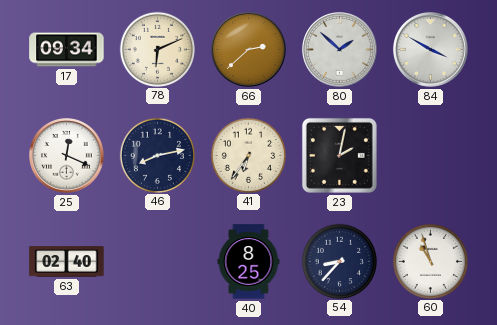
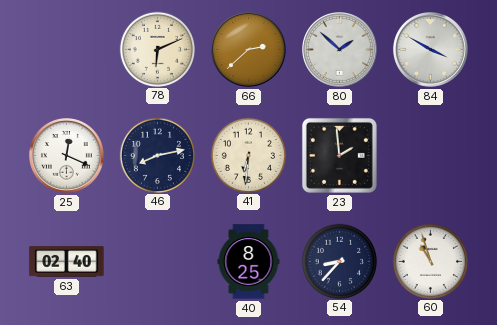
17: 09:34 -> none (67, 50)
41: 6:36 -> 6:31 (248, 155)
23: 2:02 -> 1:59 (339, 155)
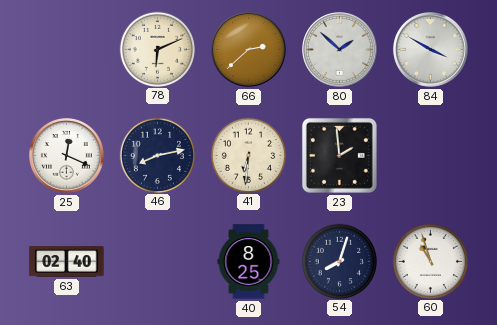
54: 8:37 -> 8:03 (339, 261)
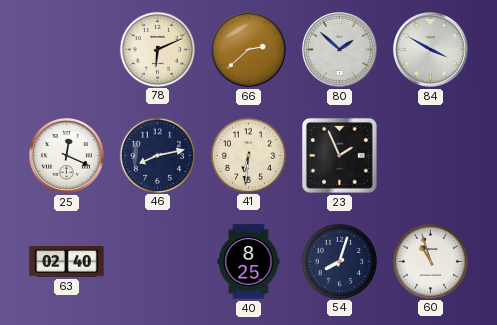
23: 1:59 -> 1:56 (339, 155)
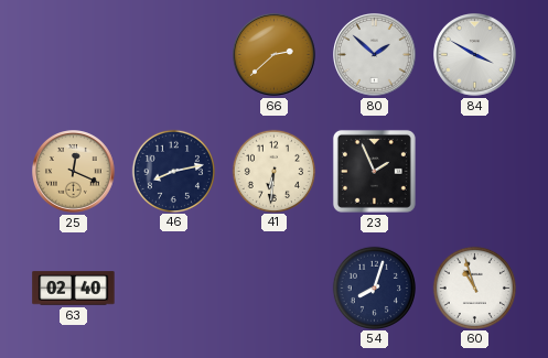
78: 6:11 -> none (157, 49)
25 dial: white -> champagne (74, 172)
40: 8:25 -> none (249, 262)
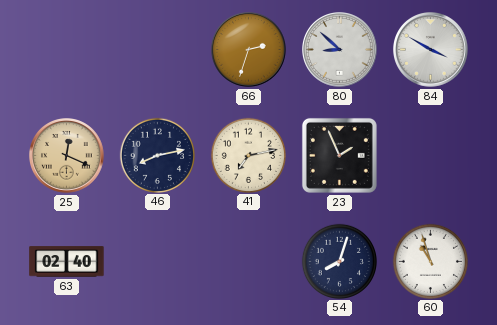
66: 2:38 -> 2:33 (249, 50)
80: 1:52 -> 8:52 (340, 50)
41: 6:31 -> 7:13 (248, 155)
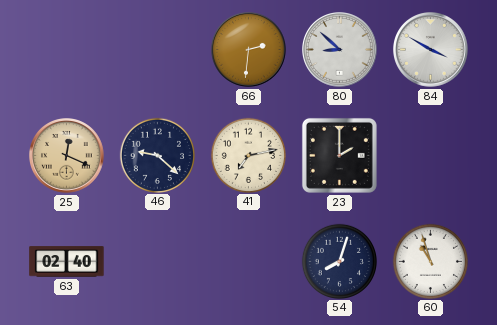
66: 2:33 -> 2:31 (249, 50)
46: 8:13 -> 9:22 (157, 155)
23: 1:56 -> 2:00 (339, 155)
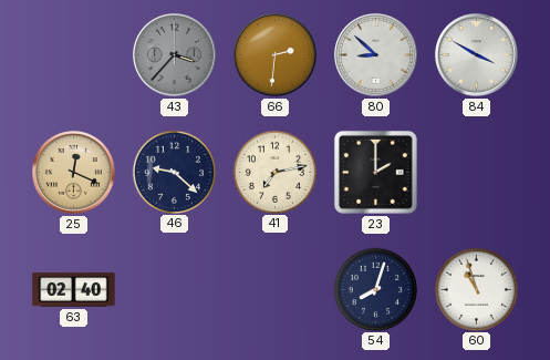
43: none -> 3:37 (175, 55)
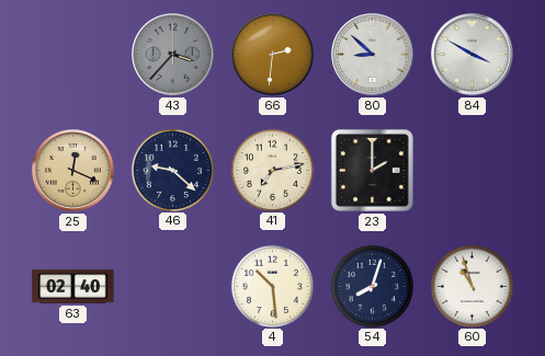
4: none -> 10:29 (272, 286)
